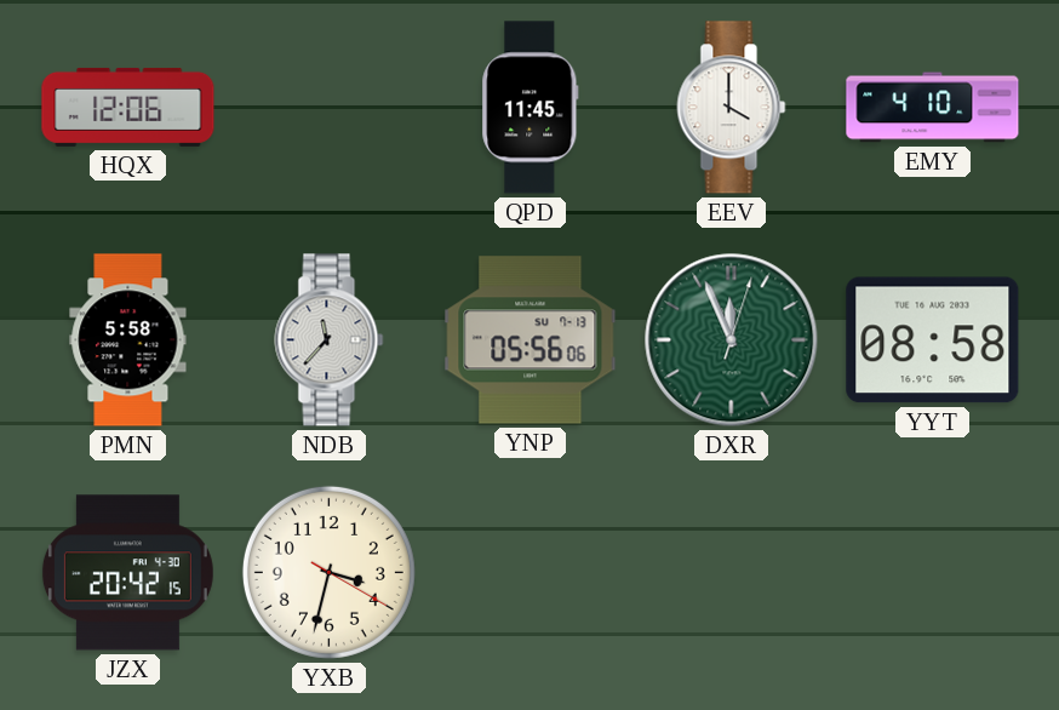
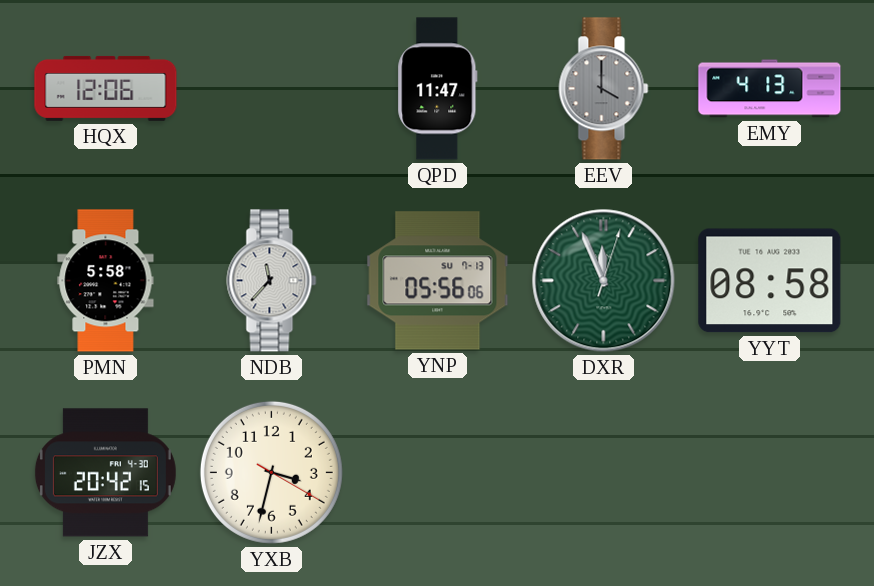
QPD: 11:45 -> 11:47 (438, 89)
EEV dial: white -> grey (604, 89)
EMY: 4:10 -> 4:13 (770, 89)
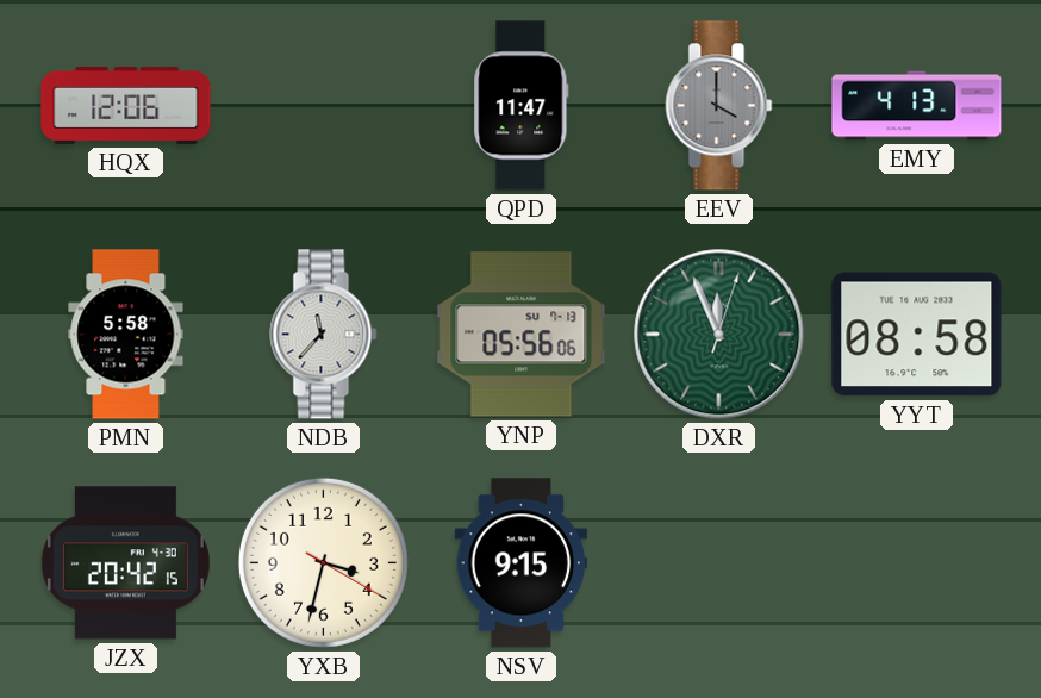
NSV: none -> 9:15 (522, 563)
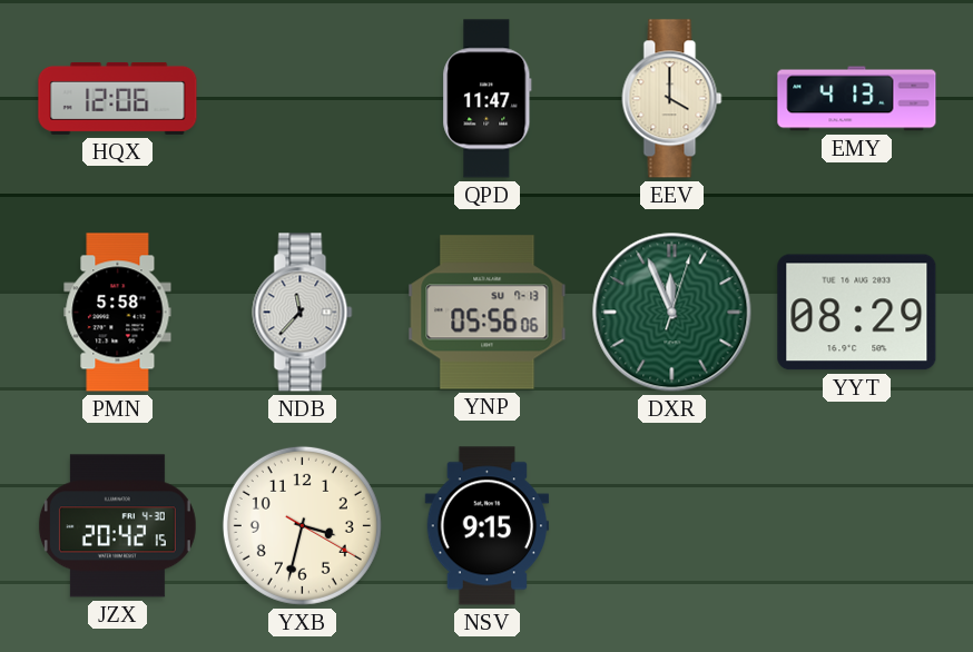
EEV dial: grey -> cream (672, 99)
YYT: 08:58 -> 08:29 (857, 313)
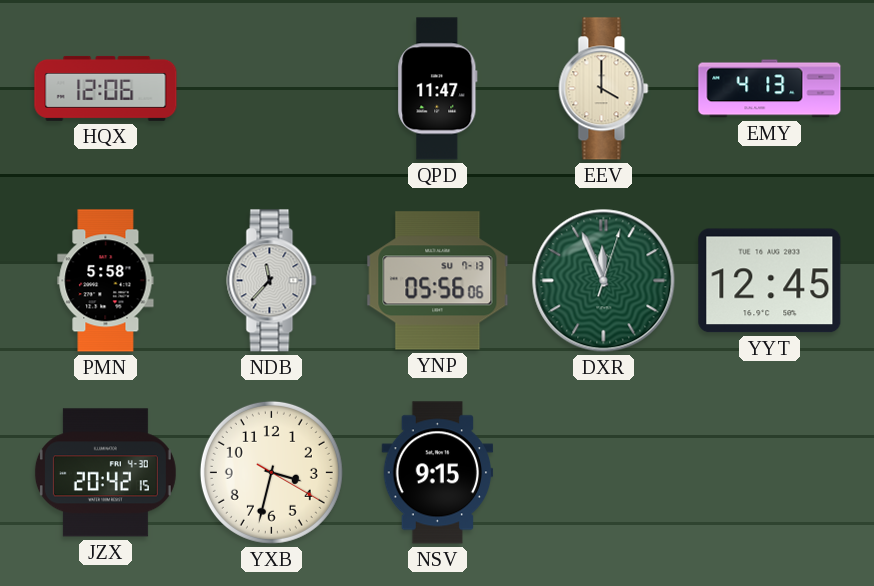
YYT: 08:29 -> 12:45 (770, 281)
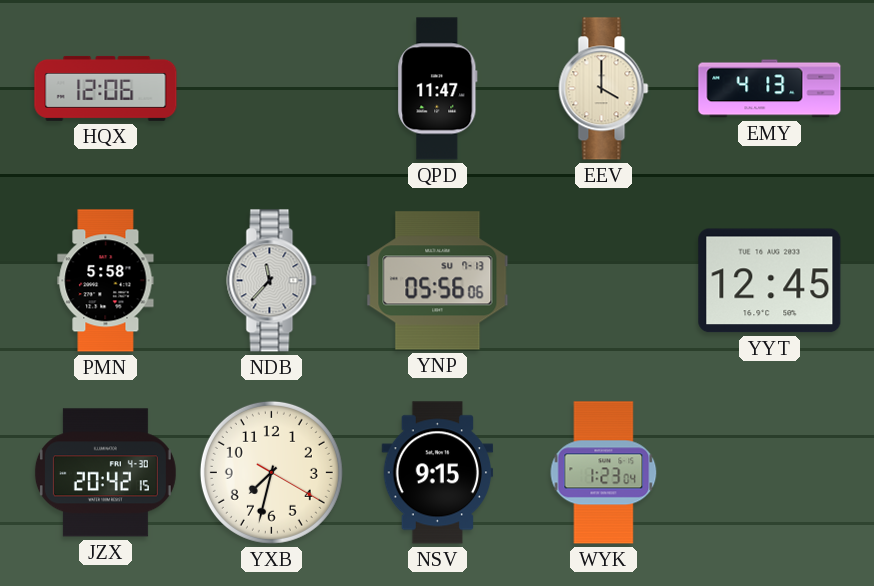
DXR: 11:56 -> none (604, 281)
YXB: 3:32 -> 7:32 (271, 472)
WYK: none -> 1:23 (604, 473)
